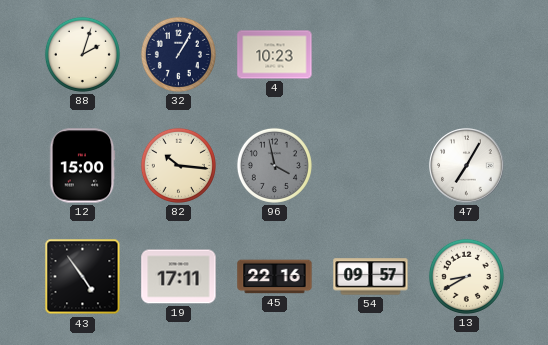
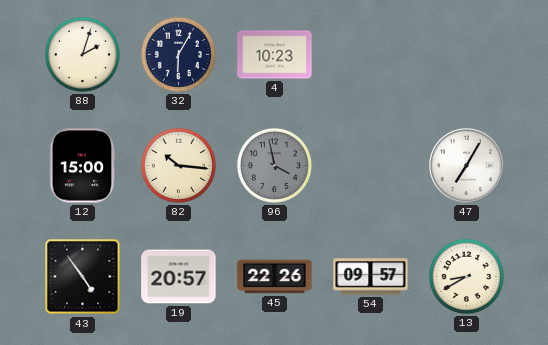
32: 1:05 -> 6:05 (178, 54)
19: 17:11 -> 20:57 (179, 277)
45: 22:16 -> 22:26 (275, 277)
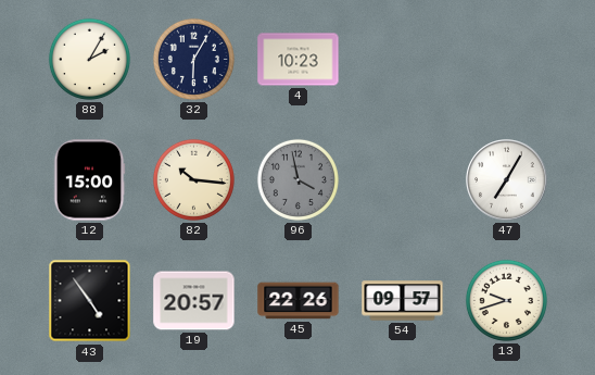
88: 2:03 -> 2:05 (89, 59)
13: 8:40 -> 9:42 (506, 300)
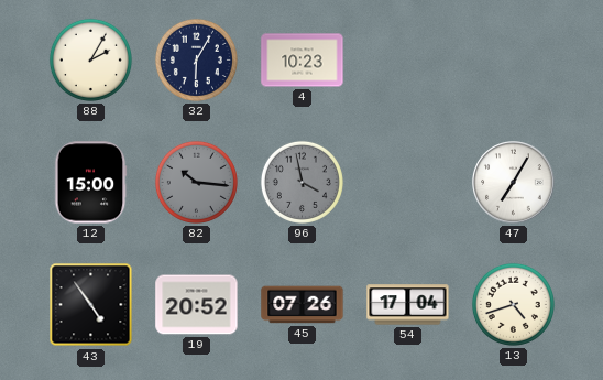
82 dial: cream -> grey (196, 182)
19: 20:57 -> 20:52 (197, 305)
45: 22:26 -> 07:26 (303, 305)
54: 09:57 -> 17:04 (408, 305)
13: 9:42 -> 4:42 (513, 304)
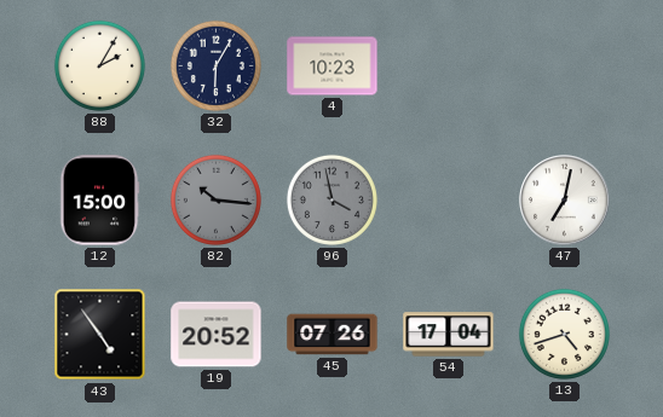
47: 7:05 -> 7:02 (565, 201)
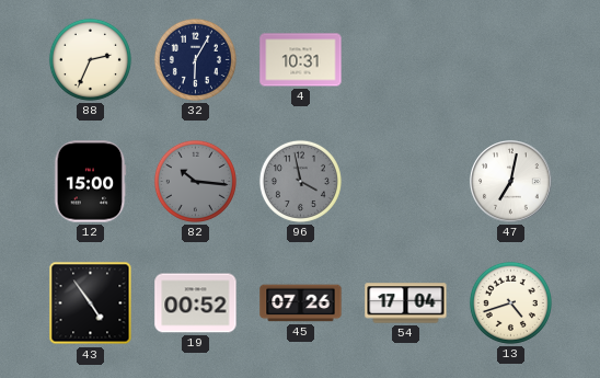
88: 2:05 -> 2:34 (90, 59)
4: 10:23 -> 10:31 (301, 60)
19: 20:52 -> 00:52 (196, 303)
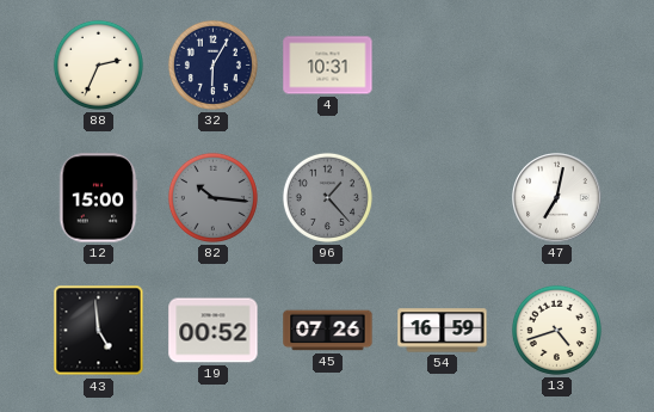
96: 3:58 -> 1:23 (327, 197)
43: 4:54 -> 4:59 (99, 331)
54: 17:04 -> 16:59 (443, 331)
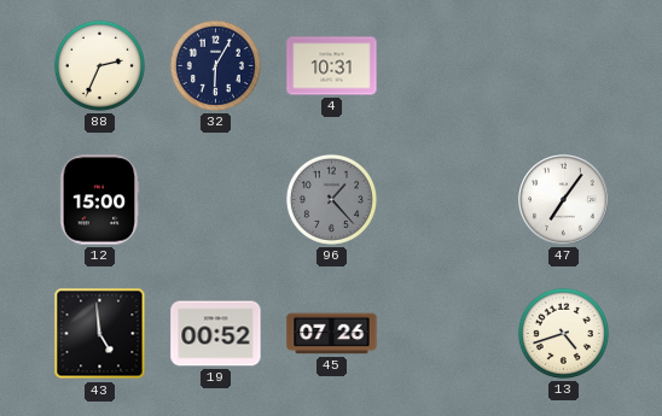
82: 10:16 -> none (212, 197)
47: 7:02 -> 7:06 (564, 200)
54: 16:59 -> none (443, 331)
